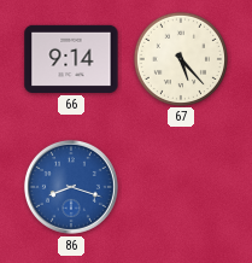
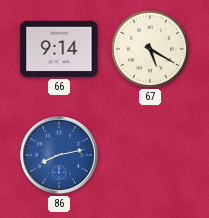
67: 5:23 -> 5:20 (149, 48)
86: 8:18 -> 8:13 (59, 155)
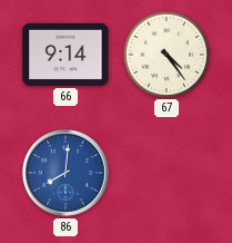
67: 5:20 -> 4:24 (165, 54)
86: 8:13 -> 8:01 (65, 173)
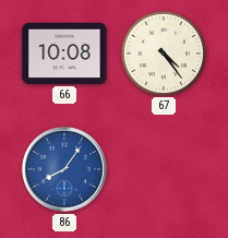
66: 9:14 -> 10:08 (64, 53)
86: 8:01 -> 8:06 (64, 169)
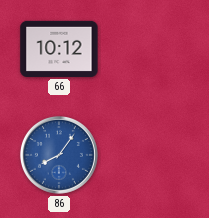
66: 10:08 -> 10:12 (59, 49)
67: 4:24 -> none (163, 52)
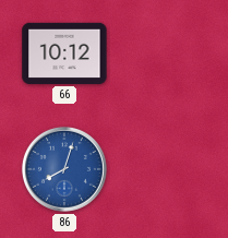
86: 8:06 -> 8:03 (64, 169)
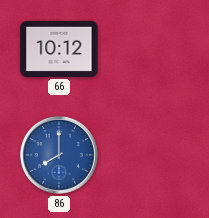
86: 8:03 -> 8:00 (59, 155)
